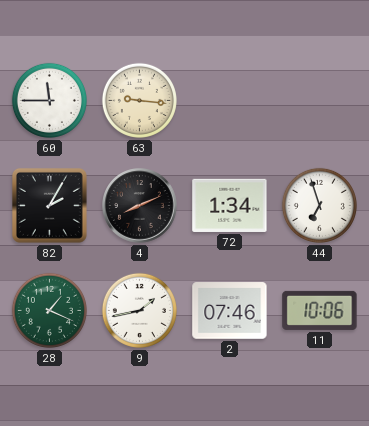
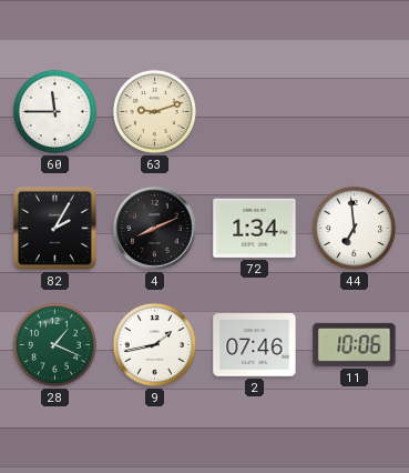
63: 9:16 -> 9:12 (154, 111)
44: 6:57 -> 6:59 (354, 228)
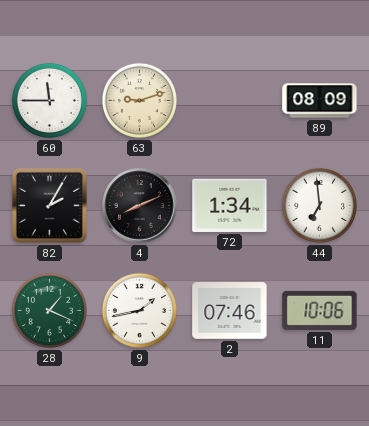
89: none -> 08:09 (320, 101)
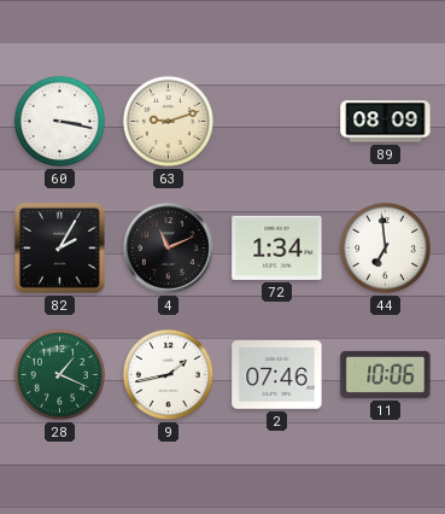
60: 11:45 -> 3:17 (59, 121)
4: 8:11 -> 11:11 (169, 249)
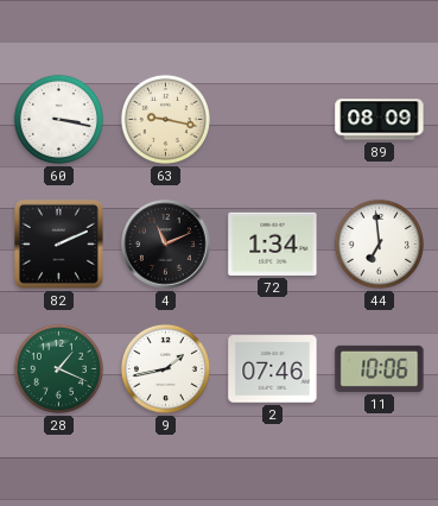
63: 9:12 -> 9:17 (165, 119)
82: 2:05 -> 2:11 (58, 243)
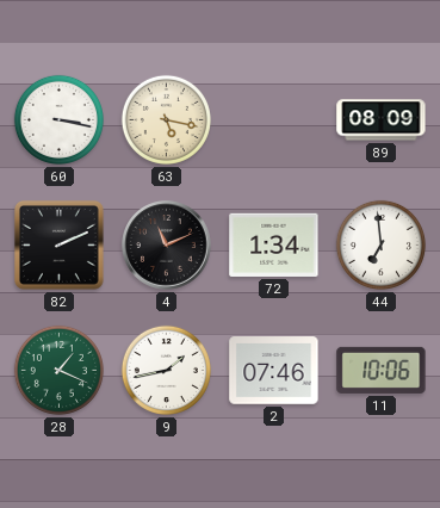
63: 9:17 -> 5:17 (166, 119)
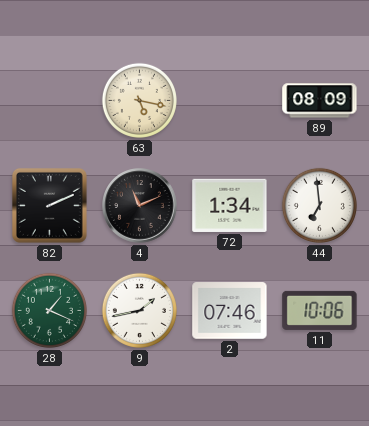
60: 3:17 -> none (58, 119)
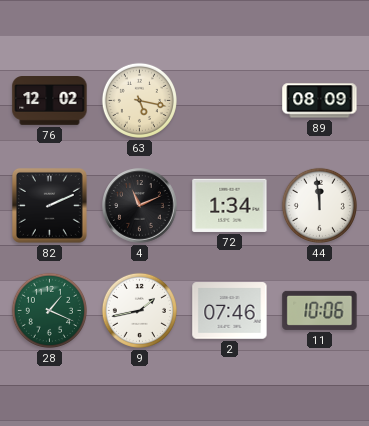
76: none -> 12:02 (50, 101)
44: 6:59 -> 11:59 (319, 205)
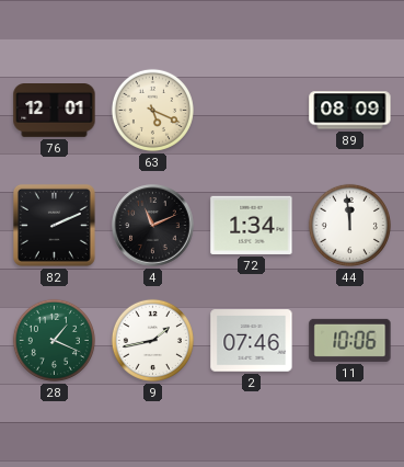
76: 12:02 -> 12:01 (55, 111)
63: 5:17 -> 5:19 (152, 110)
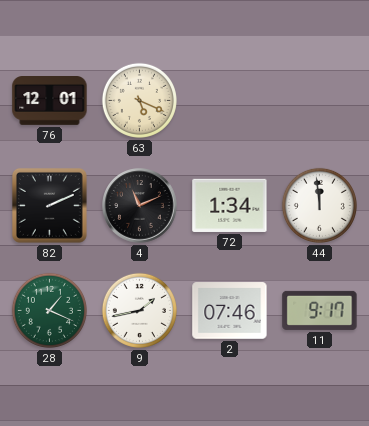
89: 08:09 -> none (350, 111)
11: 10:06 -> 9:17 (320, 310)
